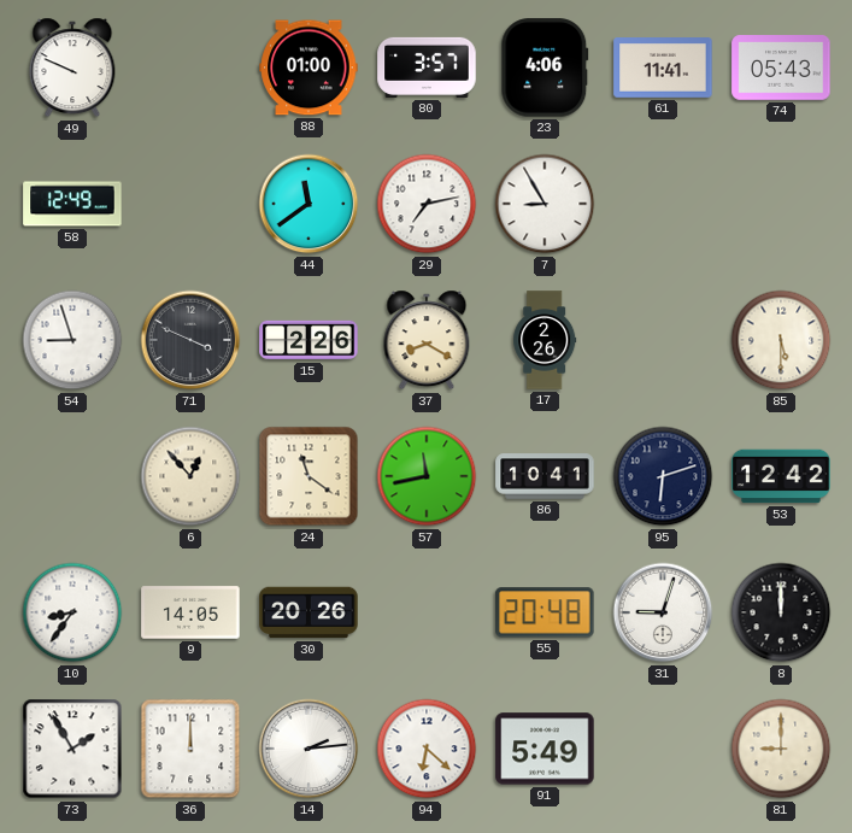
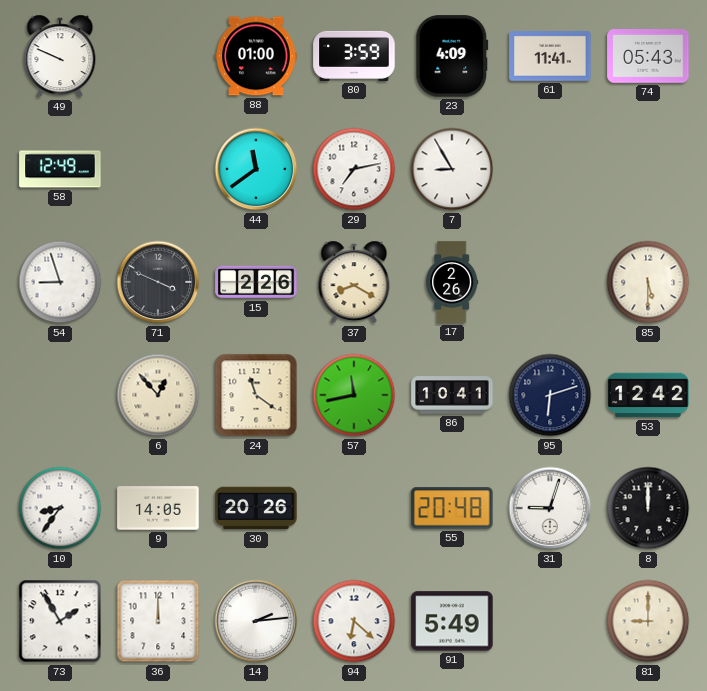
80: 3:57 -> 3:59 (354, 56)
23: 4:06 -> 4:09 (452, 56)
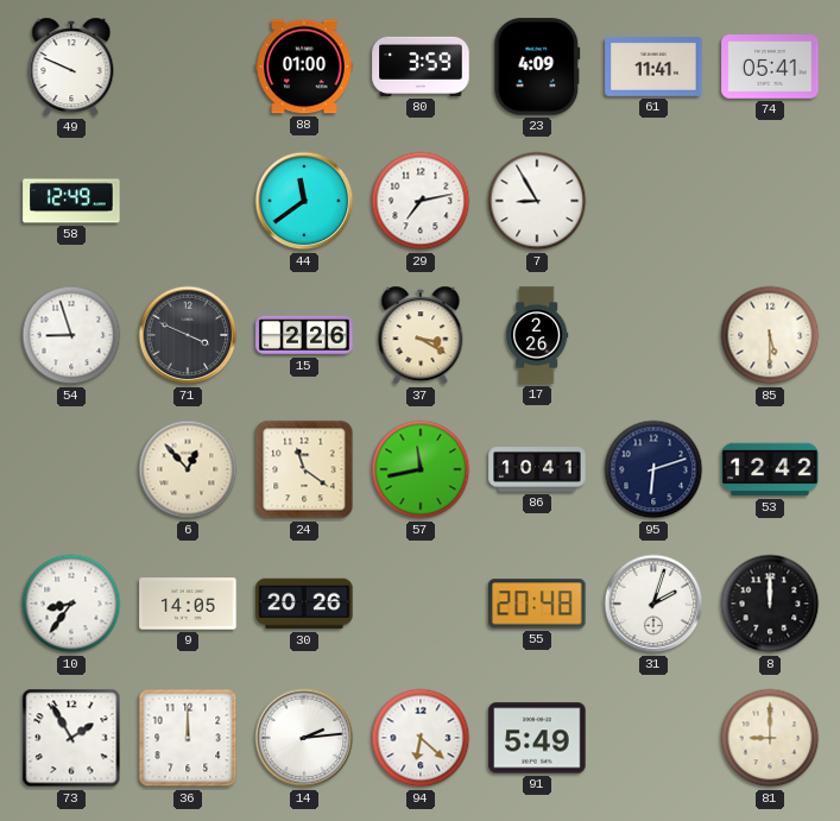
74: 05:43 -> 05:41 (770, 68)
37: 8:20 -> 3:20 (421, 335)
31: 9:03 -> 2:03 (653, 604)
